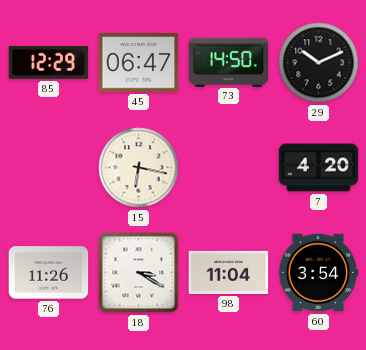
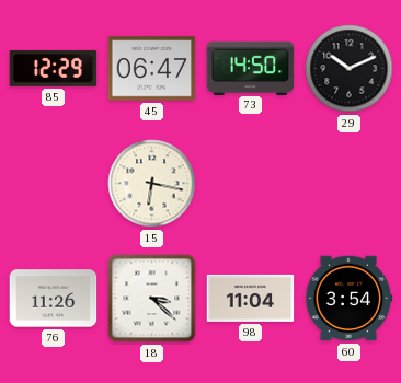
7: 4:20 -> none (319, 168)
18: 3:20 -> 3:22 (152, 299)
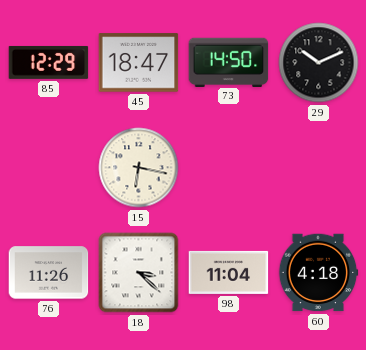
45: 06:47 -> 18:47 (139, 63)
60: 3:54 -> 4:18 (318, 273)
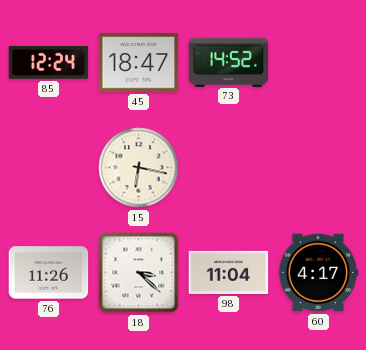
85: 12:29 -> 12:24 (49, 62)
73: 14:50 -> 14:52 (229, 62)
29: 10:11 -> none (319, 63)
60: 4:18 -> 4:17 (318, 273)
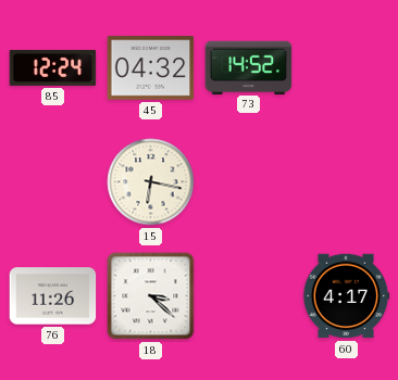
45: 18:47 -> 04:32 (151, 68)
98: 11:04 -> none (229, 272)
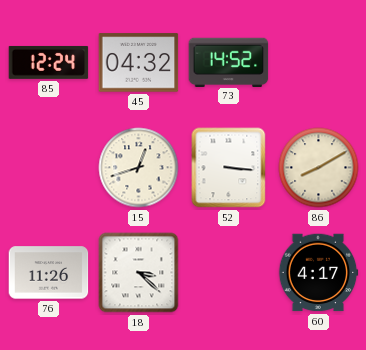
15: 6:17 -> 12:42 (139, 168)
52: none -> 3:16 (229, 168)
86: none -> 8:10 (319, 168)
